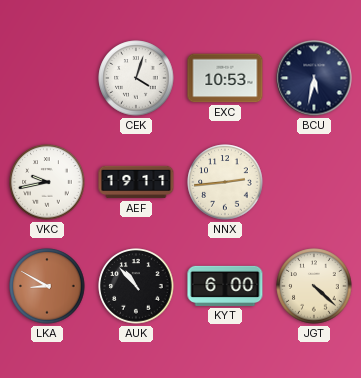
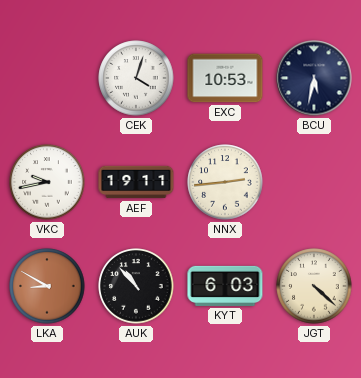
KYT: 6:00 -> 6:03 (225, 286)
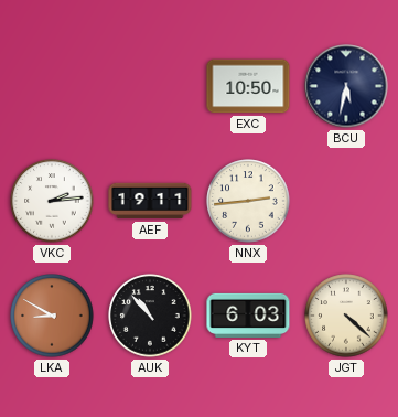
CEK: 4:03 -> none (136, 78)
EXC: 10:53 -> 10:50 (248, 86)
VKC: 9:43 -> 2:14 (52, 201)
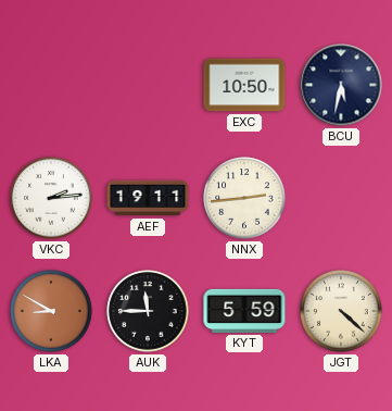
AUK: 10:53 -> 11:45 (148, 311)
KYT: 6:03 -> 5:59 (244, 311)
